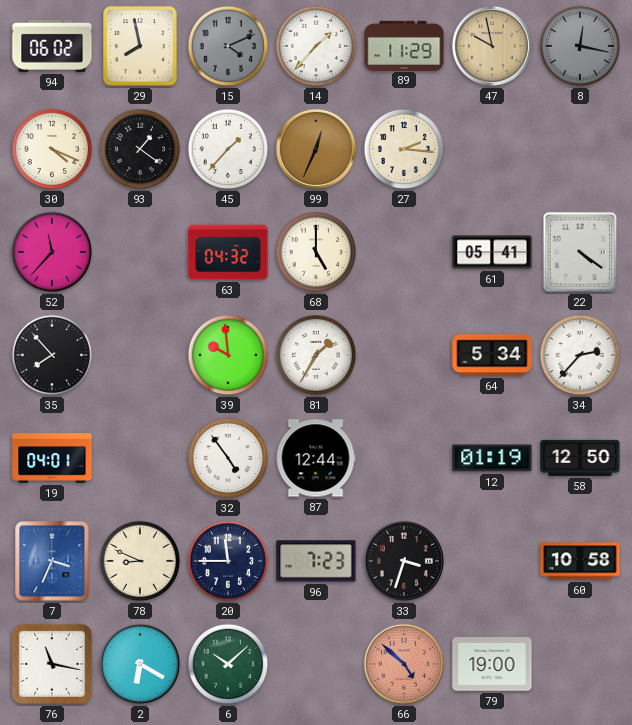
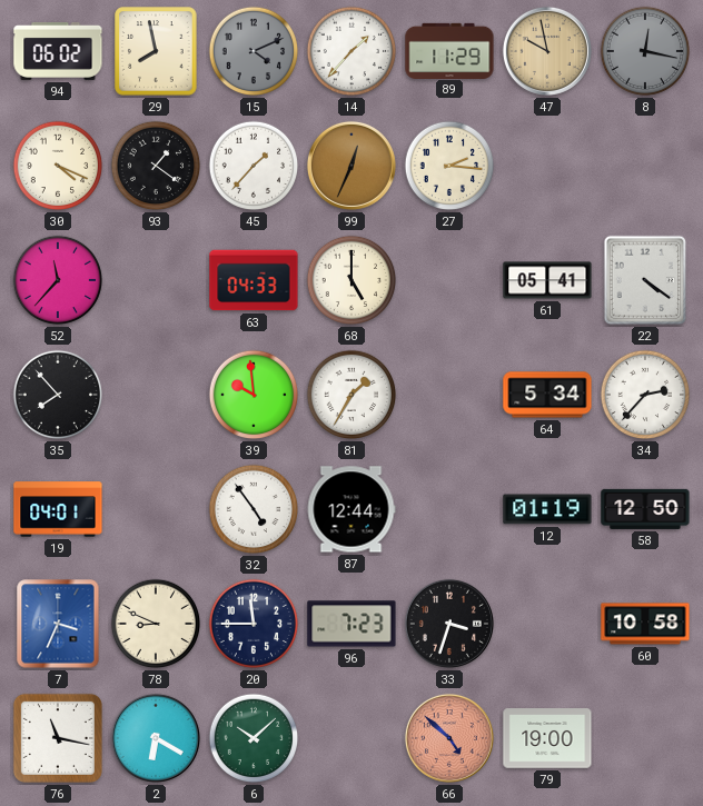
63: 04:32 -> 04:33 (254, 280)
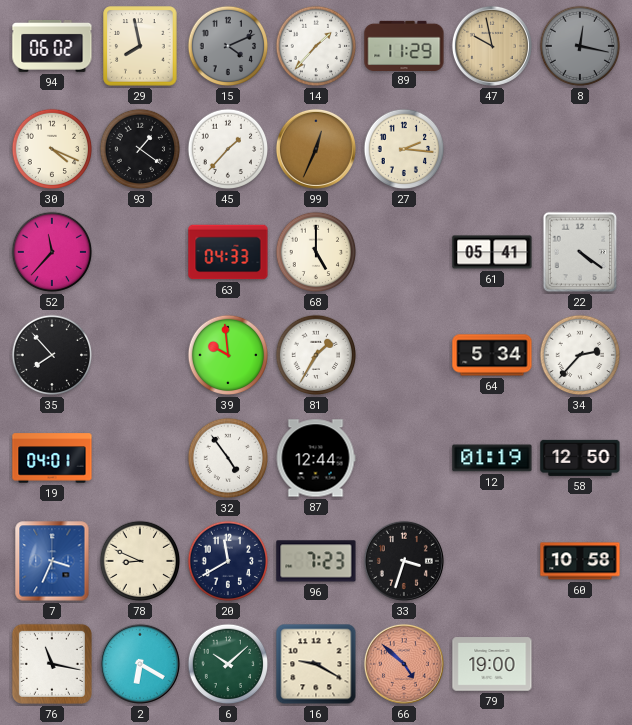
20: 11:45 -> 11:40 (228, 561)
16: none -> 9:20 (316, 664)
